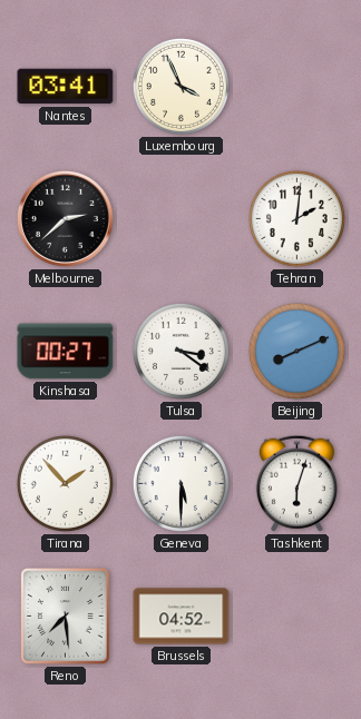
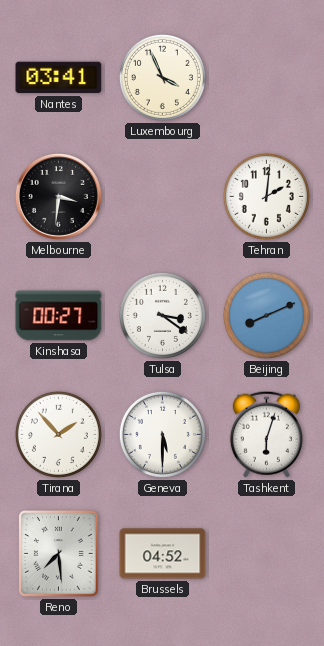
Melbourne: 2:38 -> 3:31 (58, 196)
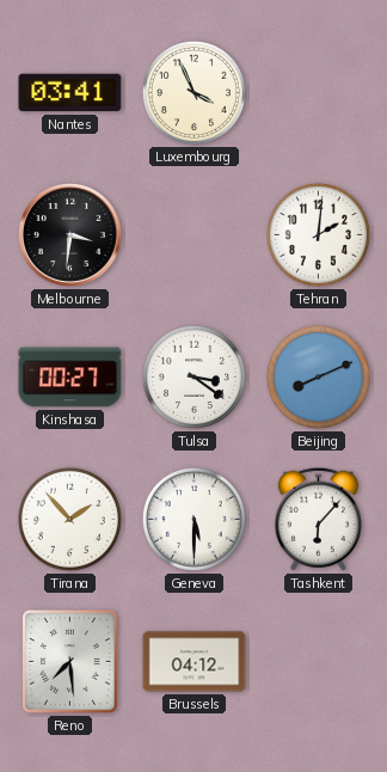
Tashkent: 6:03 -> 6:07 (318, 519)
Brussels: 04:52 -> 04:12 (195, 662)
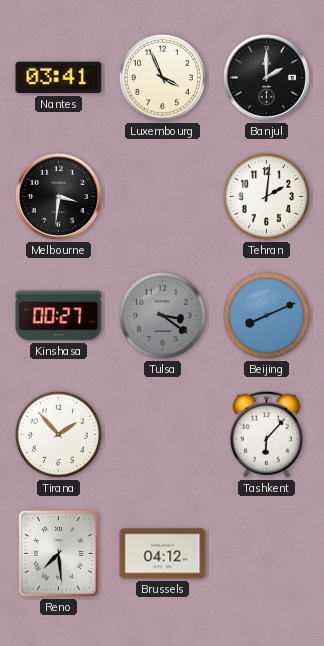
Banjul: none -> 2:00 (266, 77)
Tulsa dial: white -> grey (162, 315)
Geneva: 5:30 -> none (193, 519)
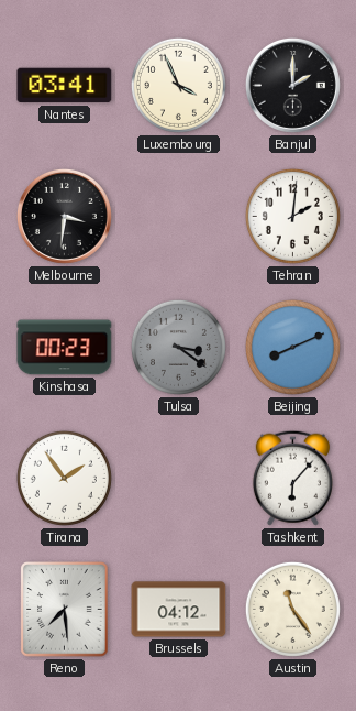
Kinshasa: 00:27 -> 00:23 (65, 348)
Tirana: 1:53 -> 1:54 (64, 478)
Austin: none -> 11:24 (292, 609)
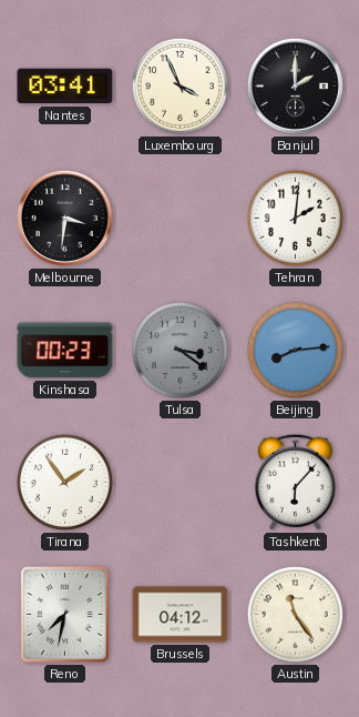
Beijing: 8:11 -> 8:14 (295, 350)
Reno: 7:29 -> 7:32 (65, 615)
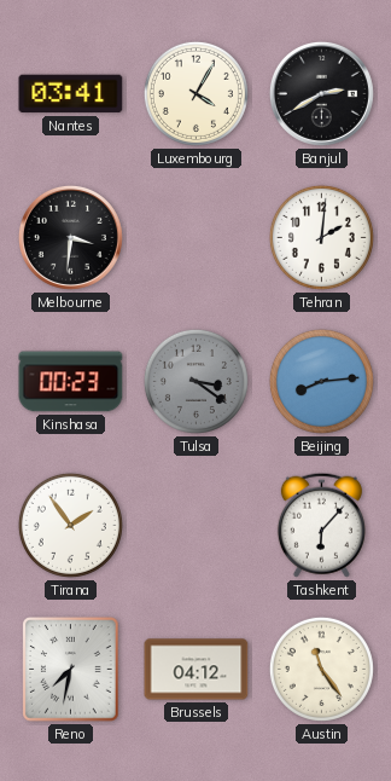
Luxembourg: 3:56 -> 4:05 (195, 93)
Banjul: 2:00 -> 2:40 (321, 93)
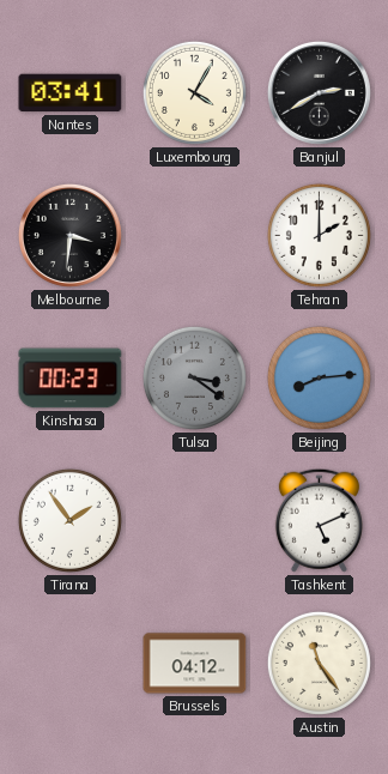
Tehran: 2:01 -> 2:00 (319, 235)
Tashkent: 6:07 -> 5:11 (319, 520)
Reno: 7:32 -> none (71, 670)
